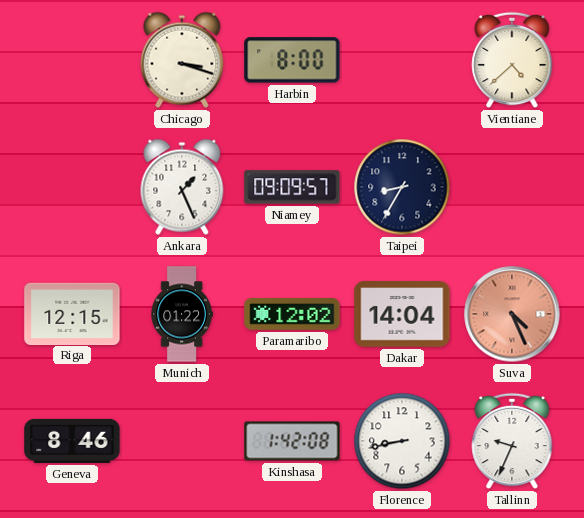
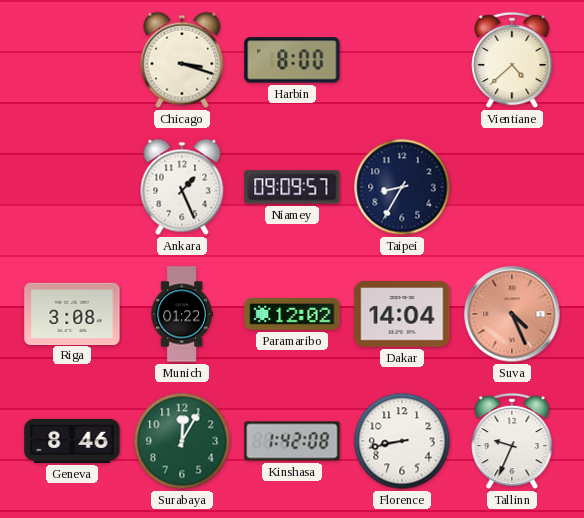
Riga: 12:15 -> 3:08 (72, 313)
Surabaya: none -> 12:05 (182, 441)
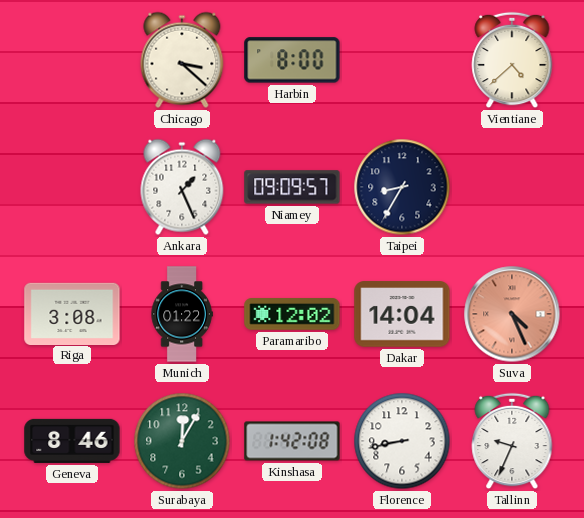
Chicago: 3:18 -> 3:22 (182, 60)
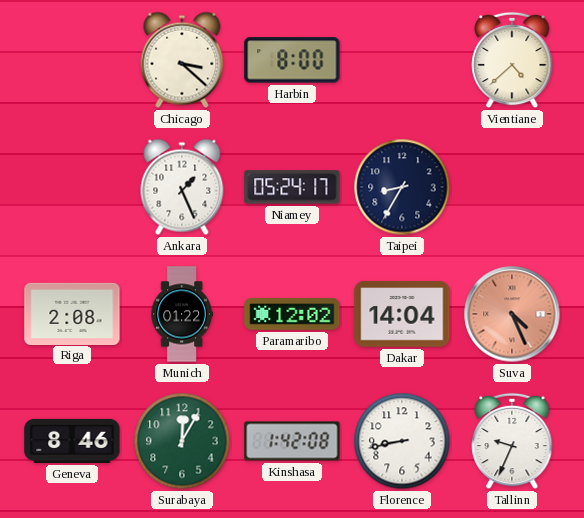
Niamey: 09:09 -> 05:24 (292, 187)
Riga: 3:08 -> 2:08 (72, 313)
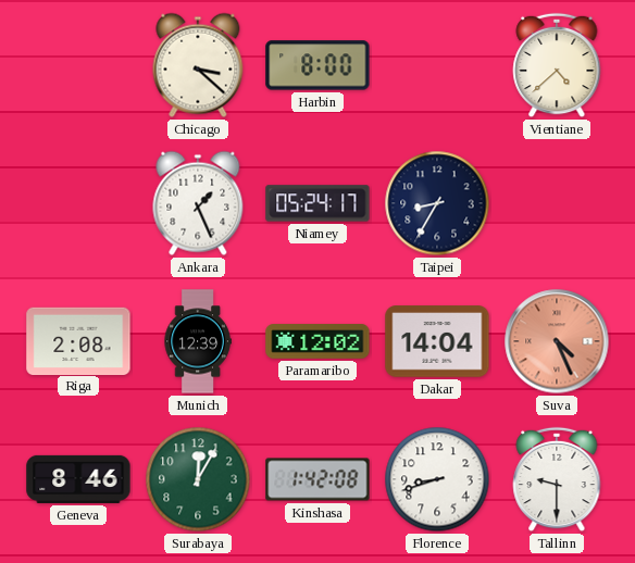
Munich: 01:22 -> 12:39 (198, 341)
Florence: 8:43 -> 8:42 (437, 479)
Tallinn: 9:34 -> 9:30 (557, 479)
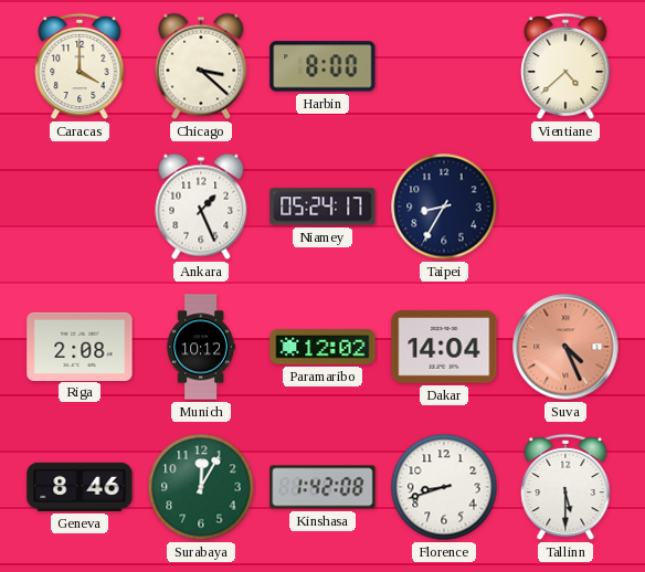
Caracas: none -> 4:00 (80, 66)
Munich: 12:39 -> 10:12 (201, 347)
Tallinn: 9:30 -> 5:30 (565, 487)
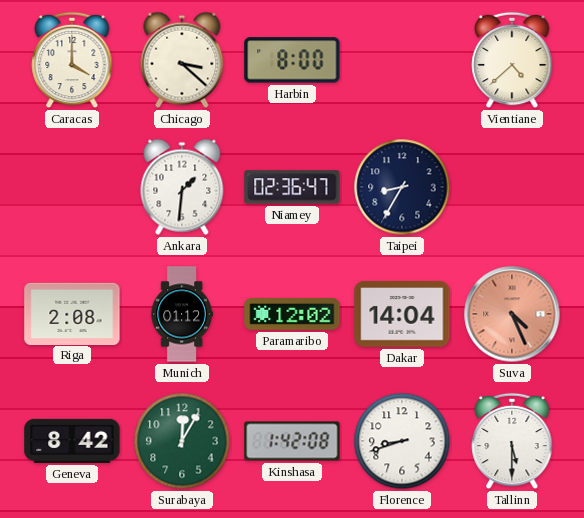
Ankara: 1:26 -> 1:31 (182, 187)
Niamey: 05:24 -> 02:36 (292, 187)
Munich: 10:12 -> 01:12 (182, 314)
Geneva: 8:46 -> 8:42 (72, 441)
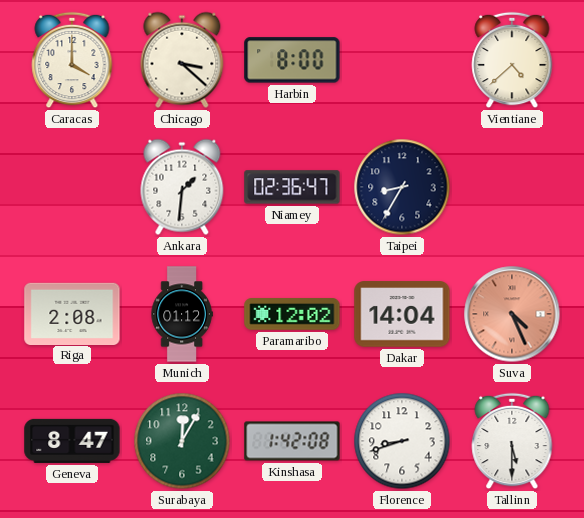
Geneva: 8:42 -> 8:47 (72, 441)
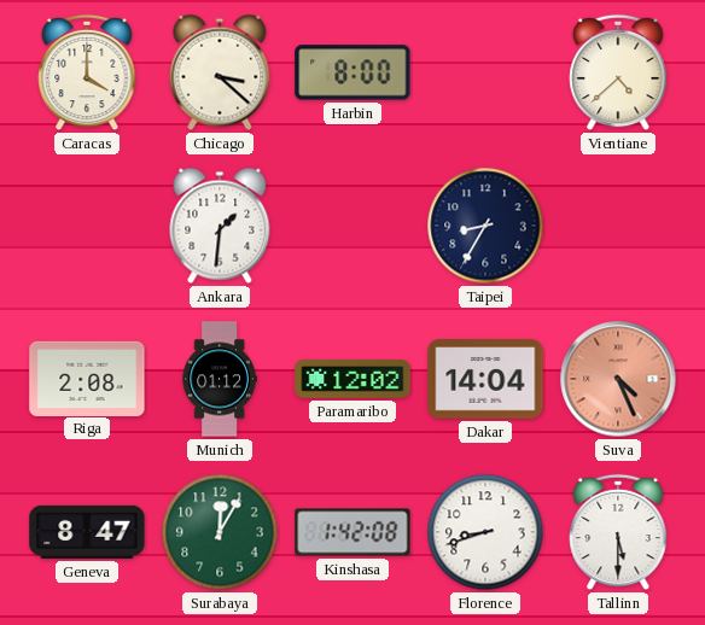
Niamey: 02:36 -> none (292, 187)
